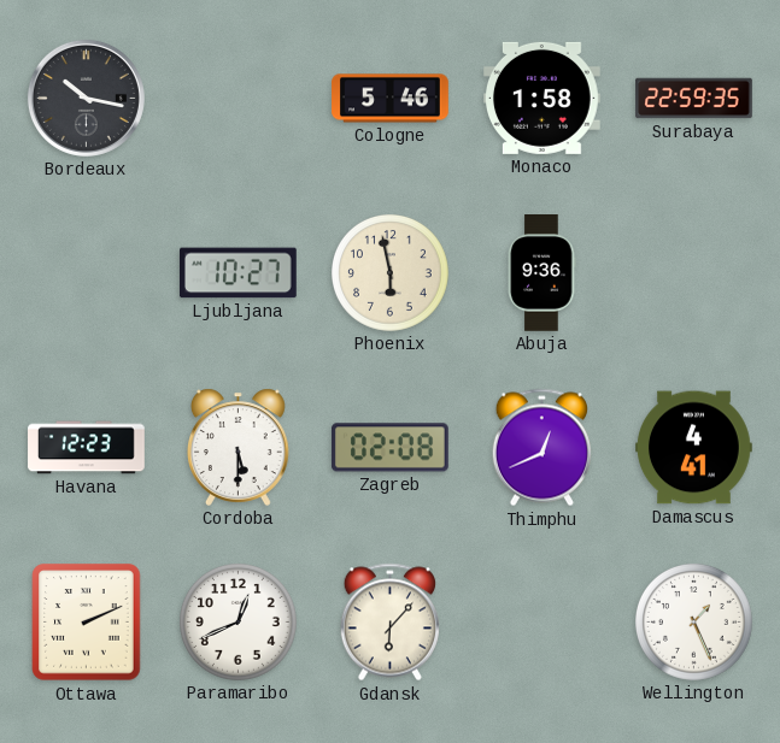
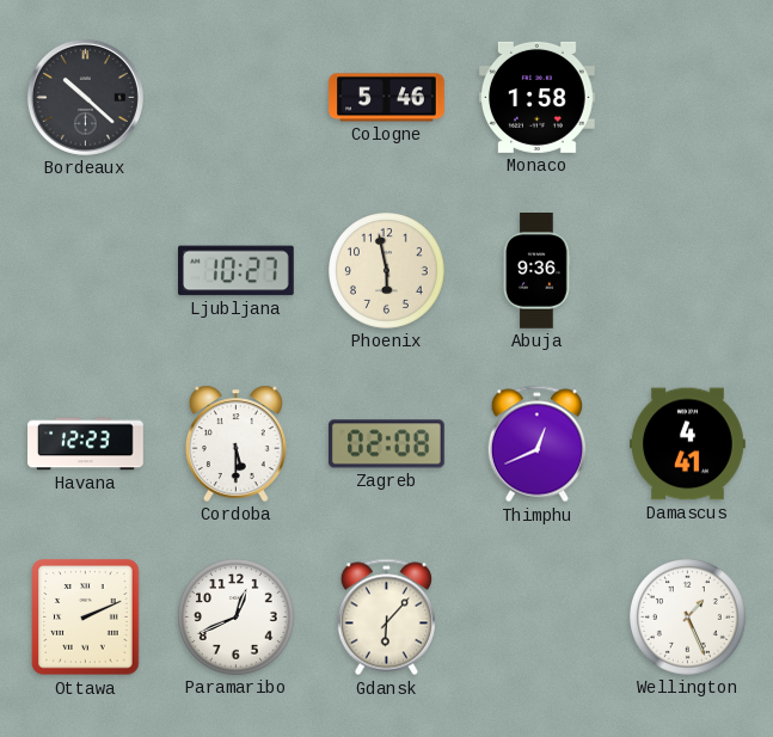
Bordeaux: 10:17 -> 10:22 (85, 97)
Surabaya: 22:59 -> none (694, 99)
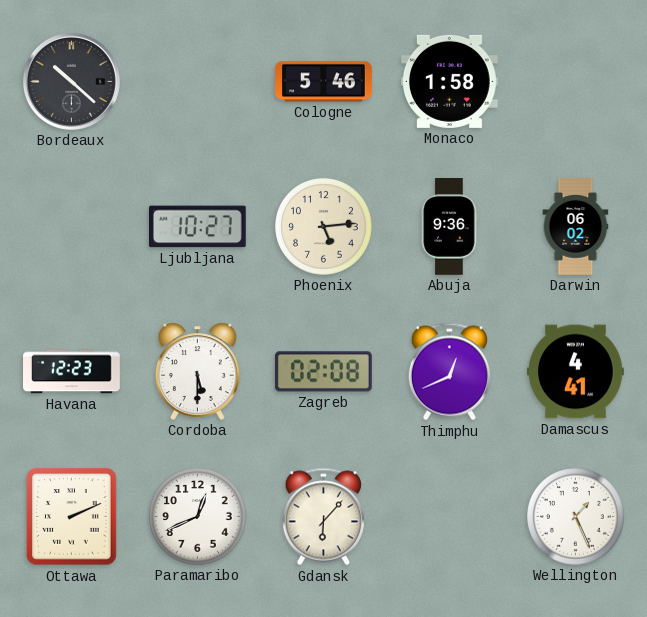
Phoenix: 5:58 -> 5:14 (324, 227)
Darwin: none -> 06:02 (576, 227)
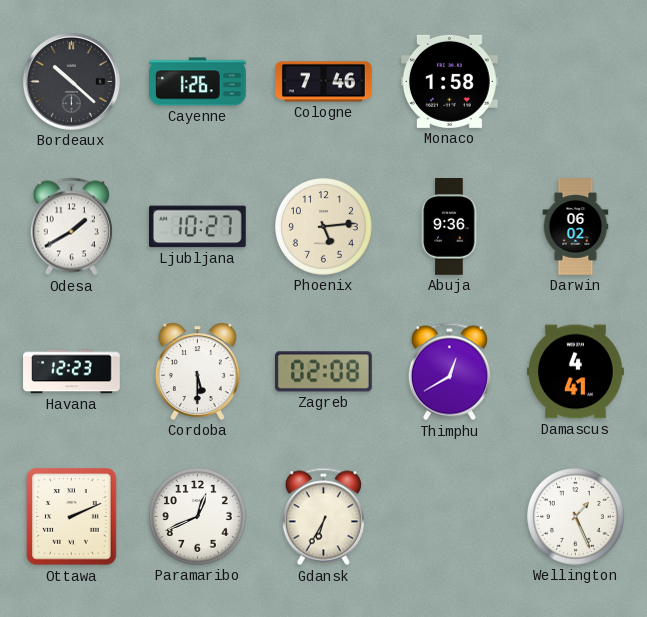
Cayenne: none -> 1:26 (198, 82)
Cologne: 5:46 -> 7:46 (324, 82)
Odesa: none -> 1:40 (71, 227)
Thimphu: 12:41 -> 12:40 (449, 372)
Gdansk: 6:07 -> 6:35 (323, 517)
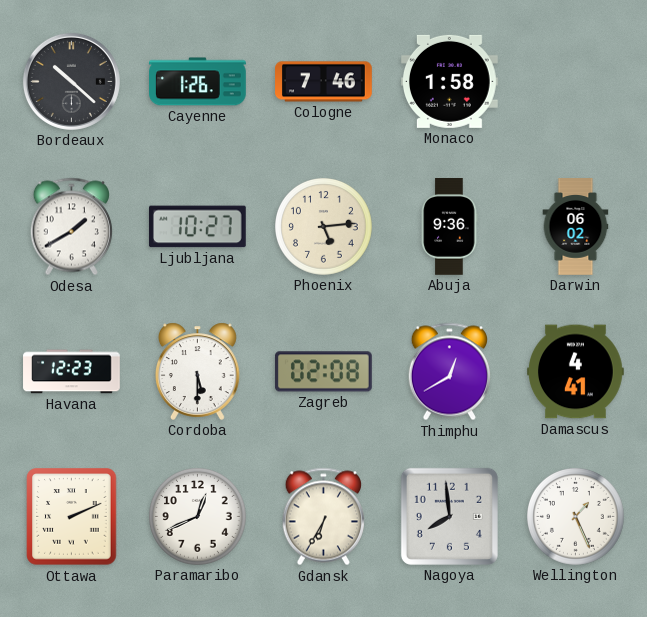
Nagoya: none -> 7:59 (449, 516)
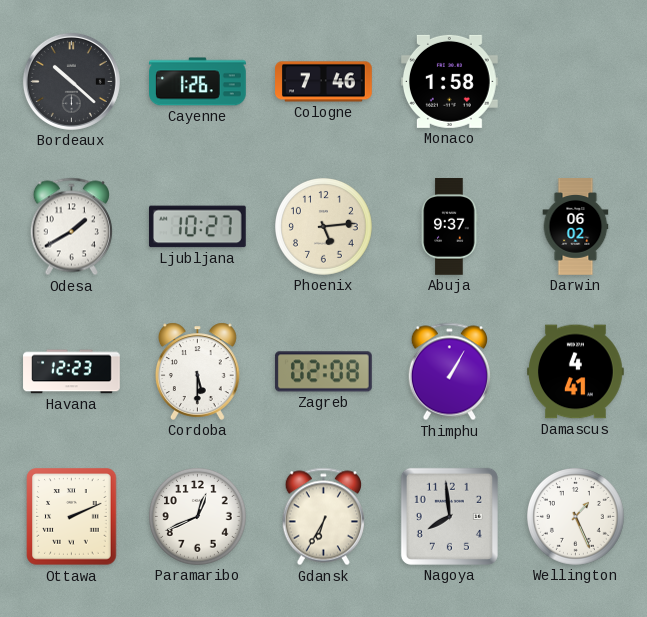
Abuja: 9:36 -> 9:37 (449, 227)
Thimphu: 12:40 -> 1:05 (449, 372)
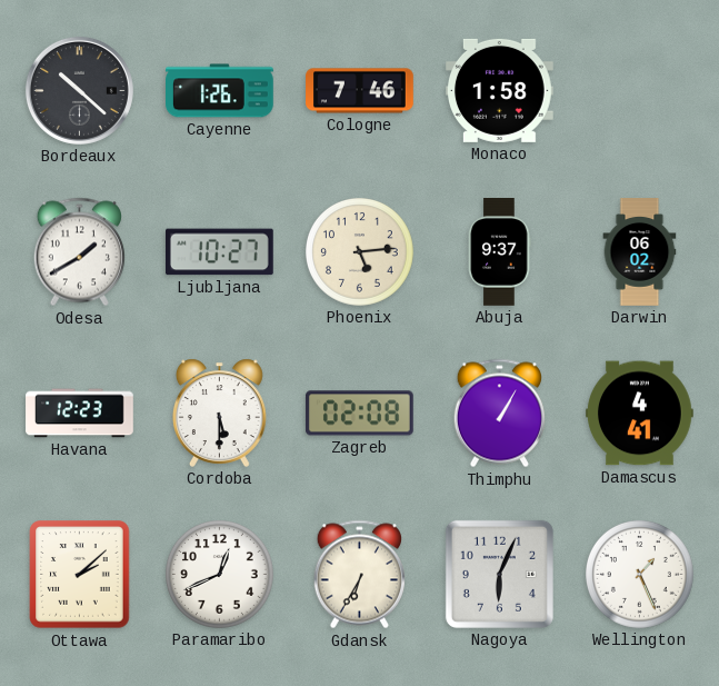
Ottawa: 2:11 -> 2:08 (80, 575)
Nagoya: 7:59 -> 6:04 (499, 574)
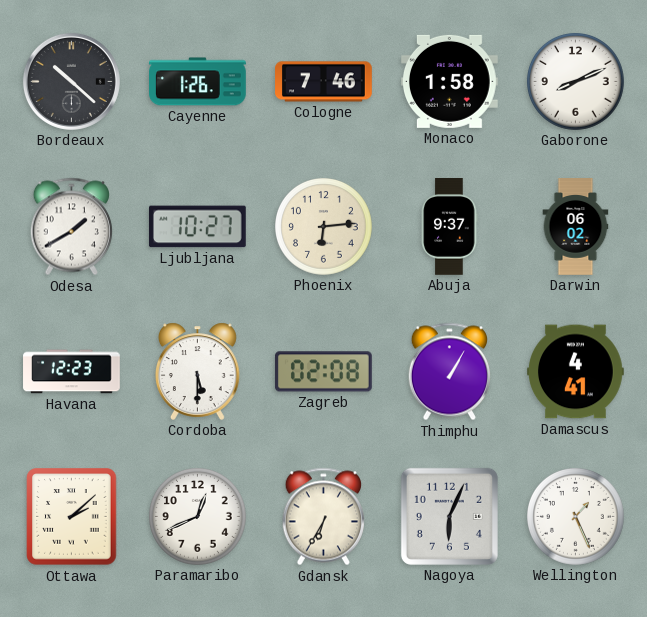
Gaborone: none -> 8:11 (576, 82)
Phoenix: 5:14 -> 6:14 (324, 227)
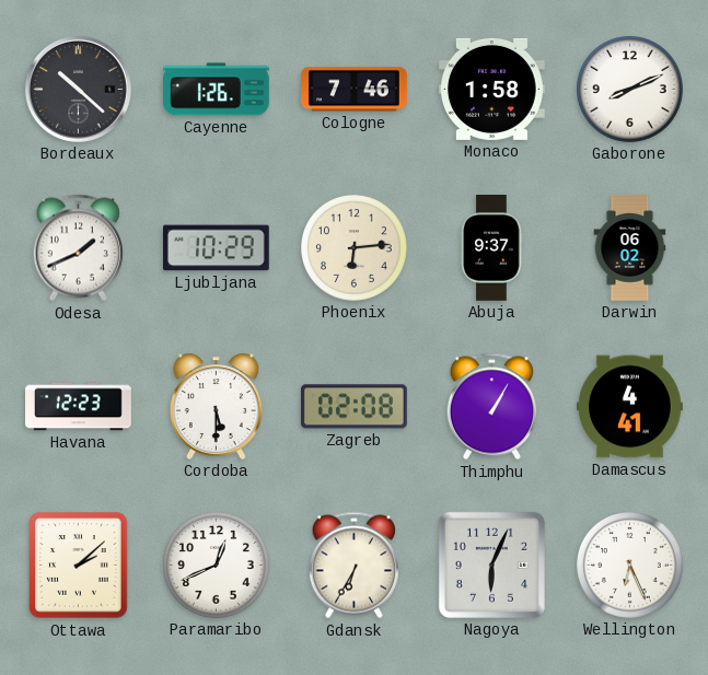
Odesa: 1:40 -> 1:41 (78, 248)
Ljubljana: 10:27 -> 10:29 (216, 248)
Wellington: 1:26 -> 6:26 (630, 566)
